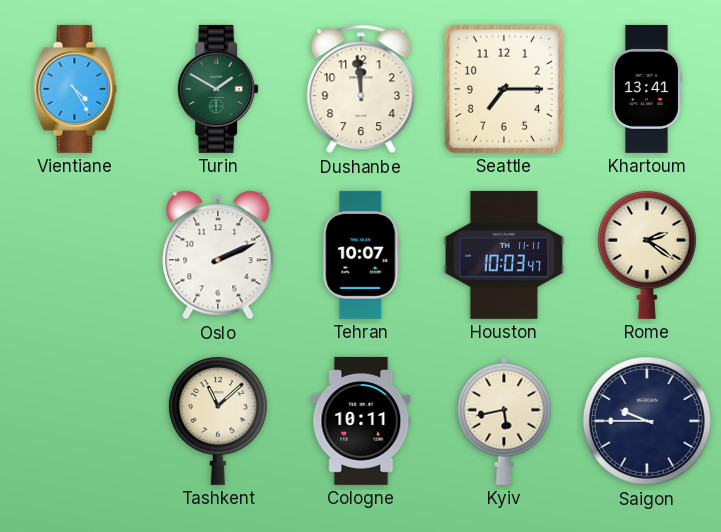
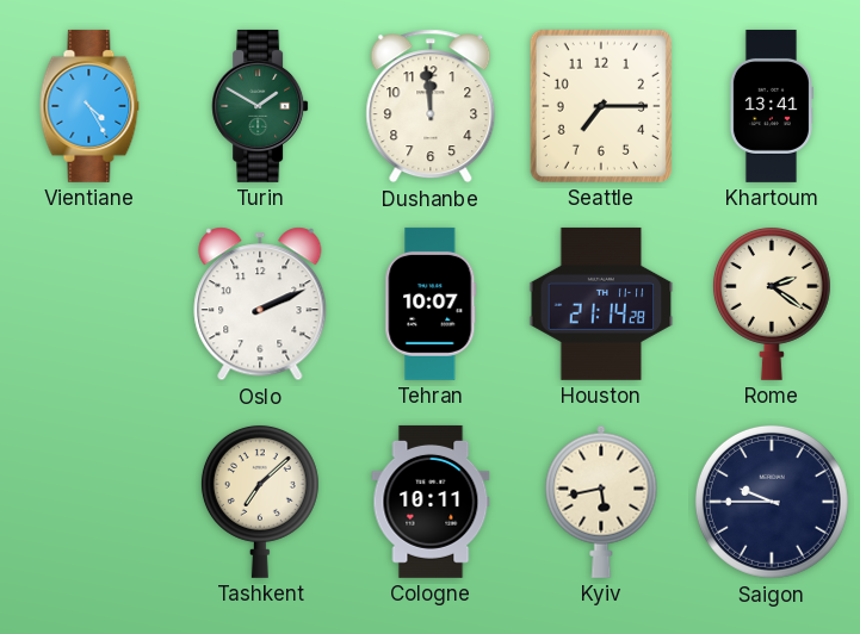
Houston: 10:03 -> 21:14 (601, 304)
Tashkent: 11:08 -> 7:08 (260, 501)
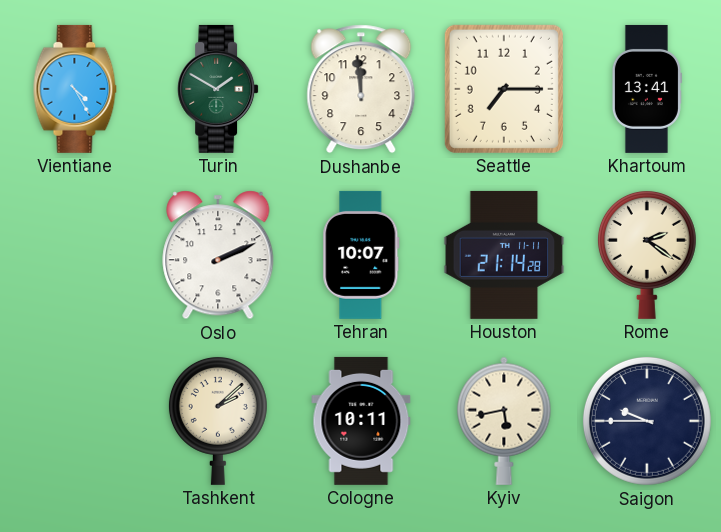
Tashkent: 7:08 -> 2:08 (218, 420)
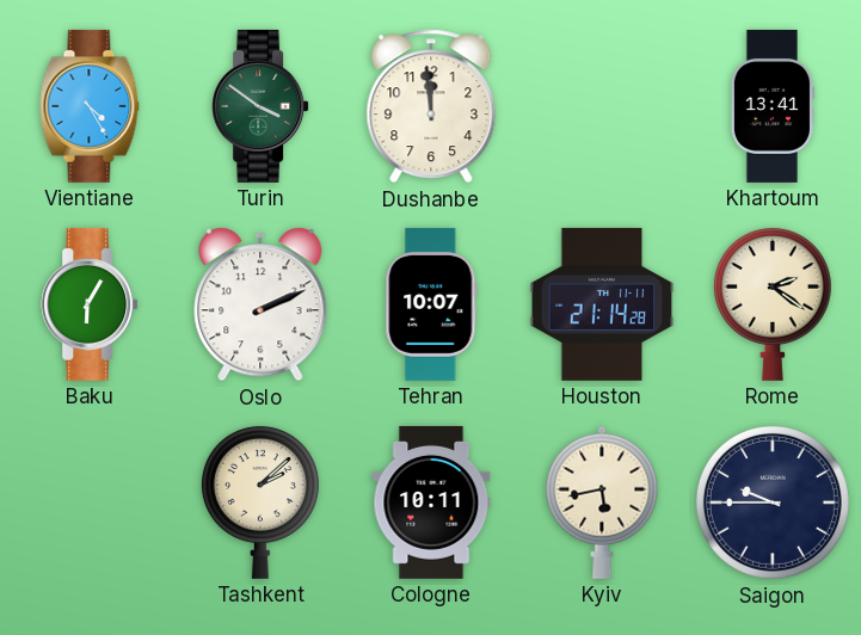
Turin: 1:50 -> 3:51 (260, 106)
Seattle: 7:15 -> none (504, 89)
Baku: none -> 6:05 (90, 304)
